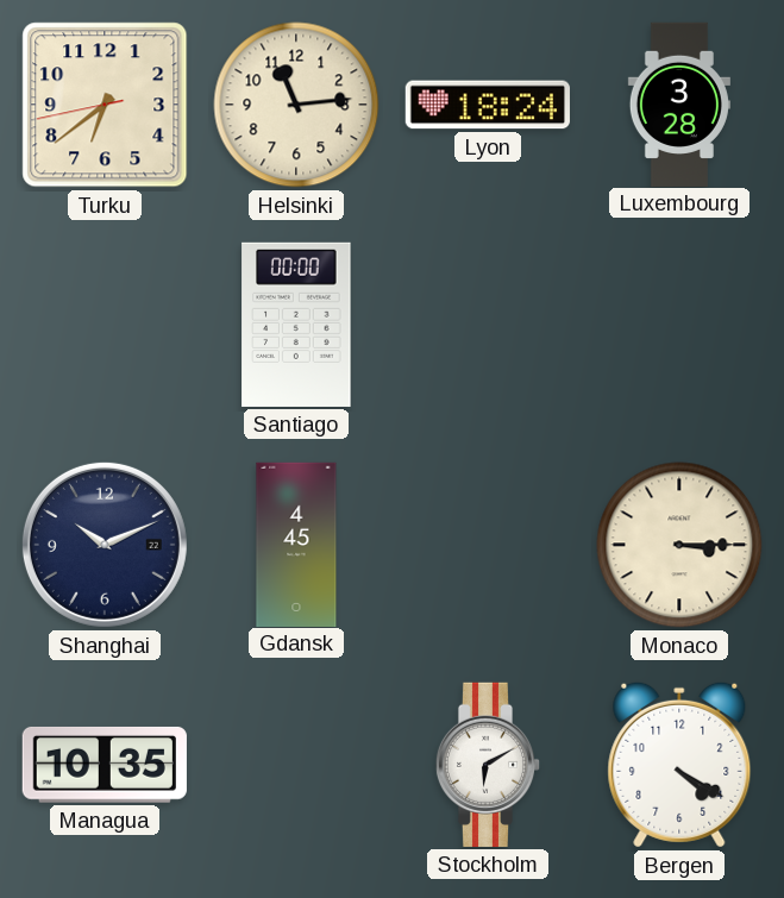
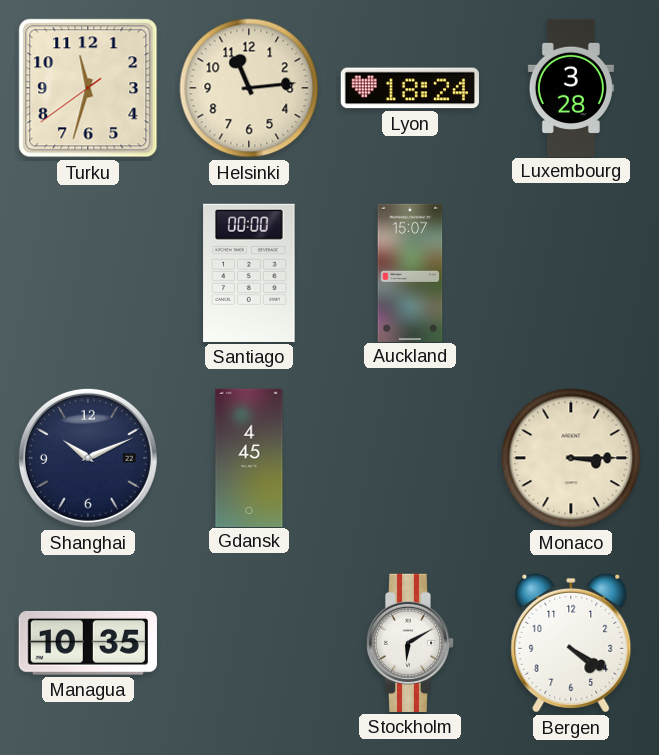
Turku: 6:38 -> 11:32 (88, 88)
Auckland: none -> 15:07 (410, 272)
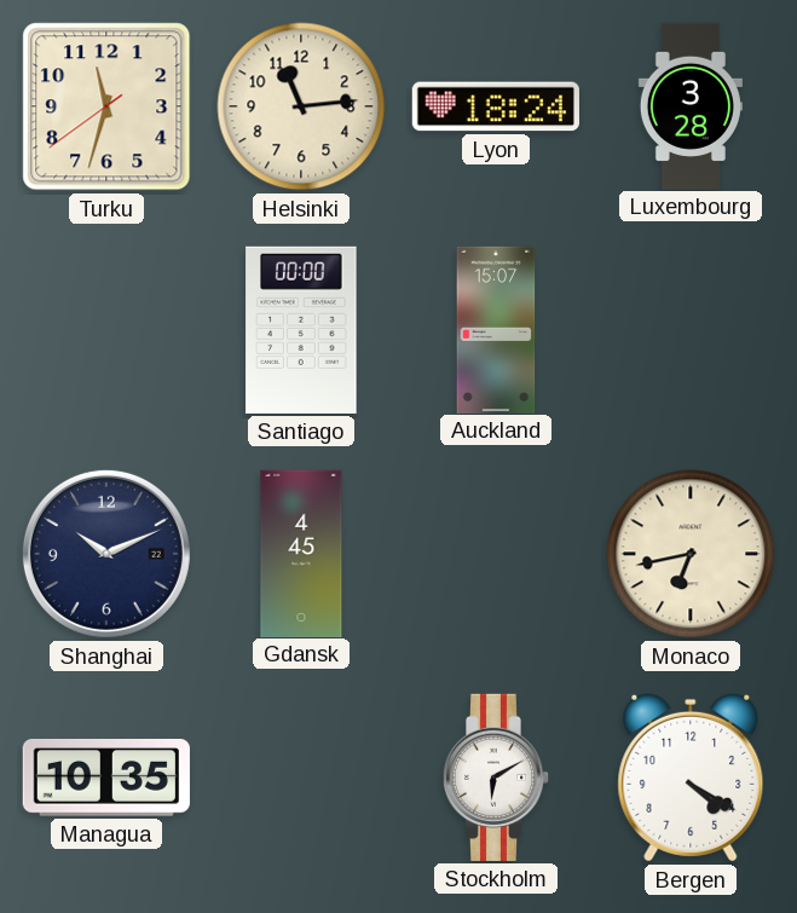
Monaco: 3:15 -> 6:43 (691, 554)
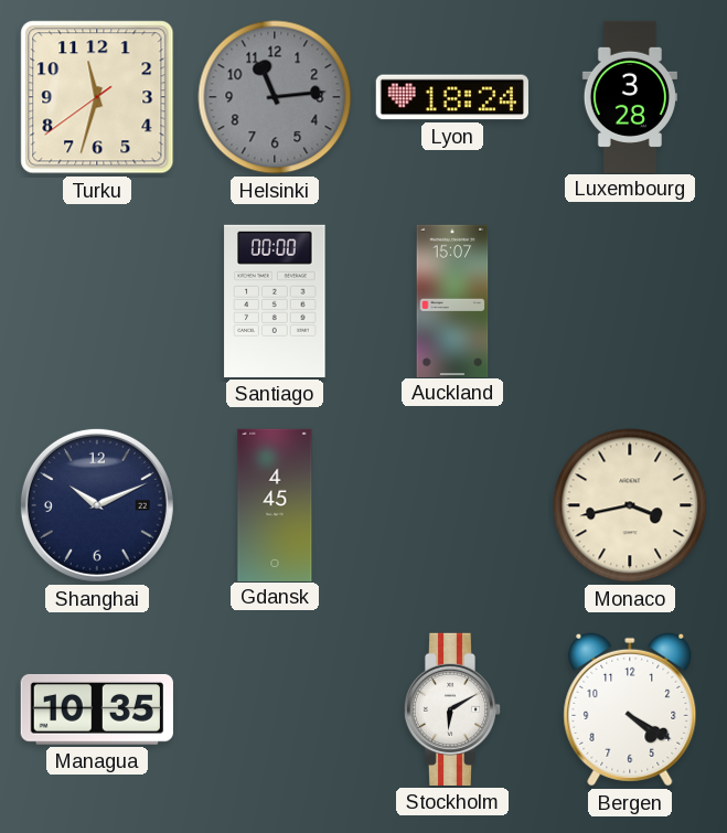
Helsinki dial: cream -> grey (275, 97)
Monaco: 6:43 -> 3:43 (630, 505)
